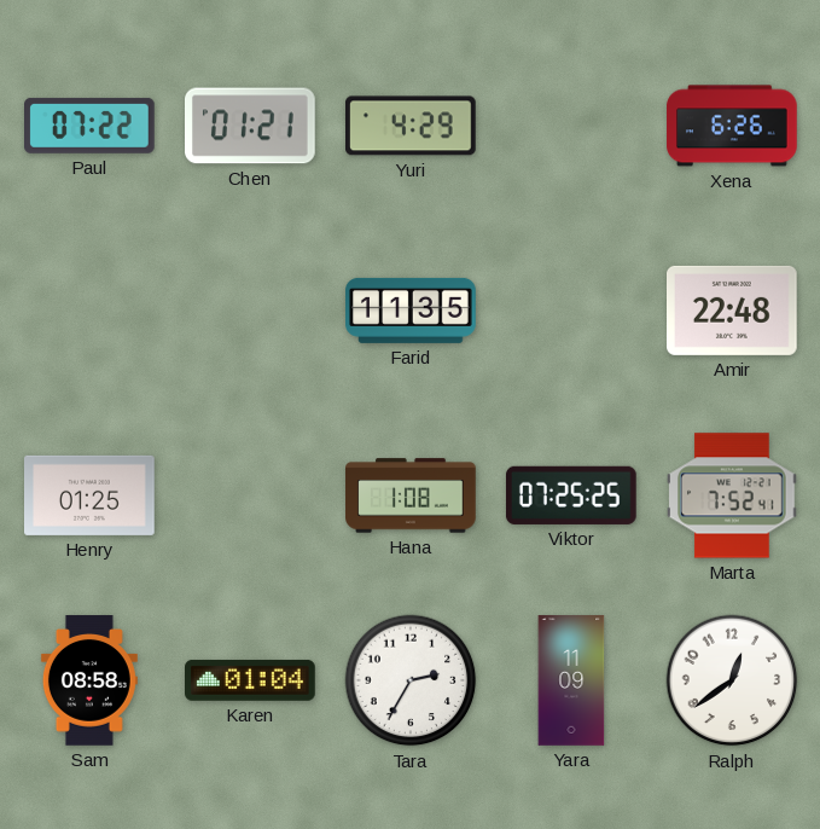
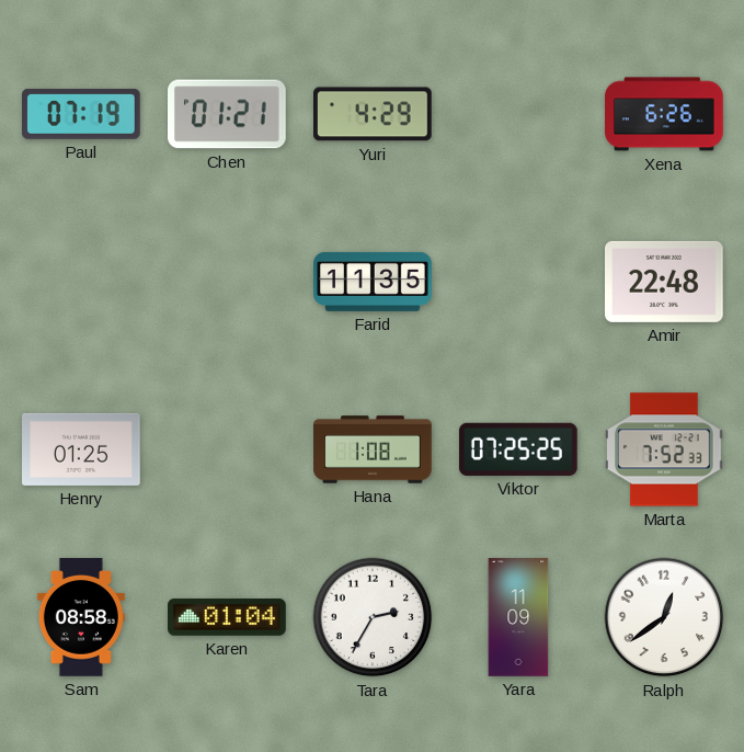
Paul: 07:22 -> 07:19 (82, 114)
Marta: 7:52:41 -> 7:52:33 (665, 449)
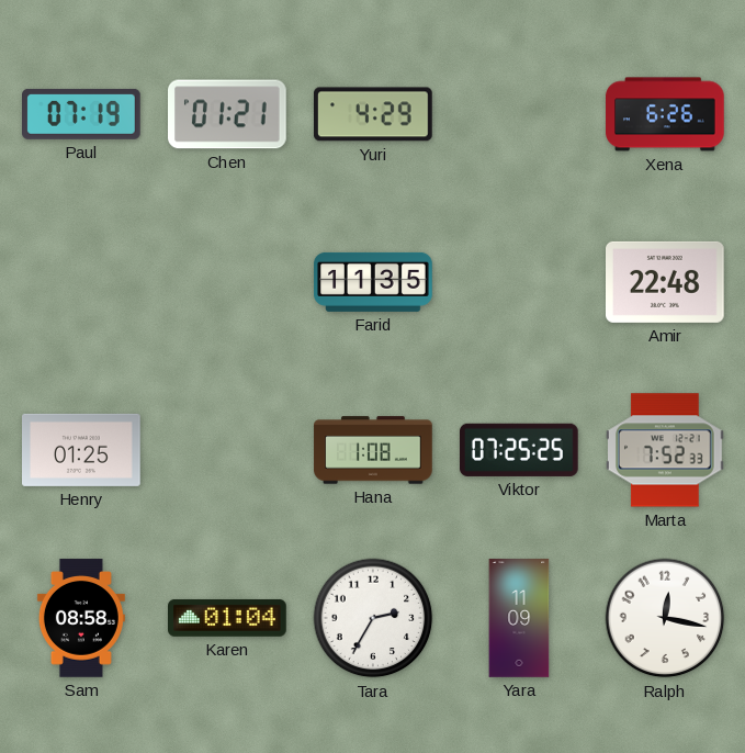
Ralph: 12:39 -> 12:17 (665, 618)
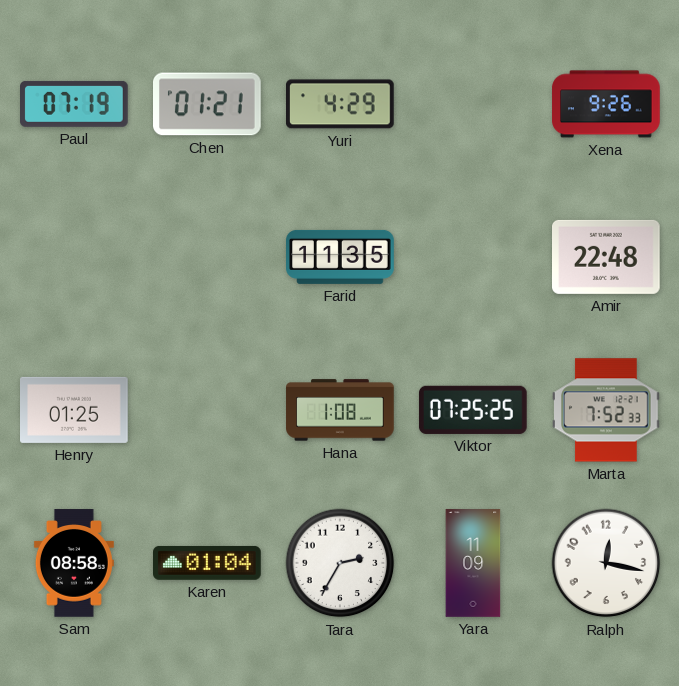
Xena: 6:26 -> 9:26 (606, 104)
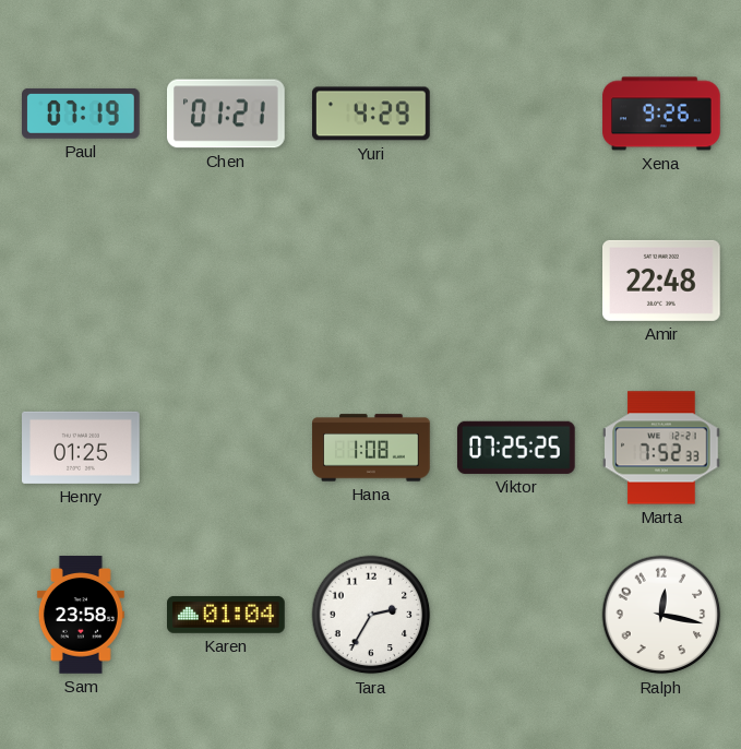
Farid: 11:35 -> none (340, 257)
Sam: 08:58 -> 23:58 (81, 615)
Yara: 11:09 -> none (473, 563)
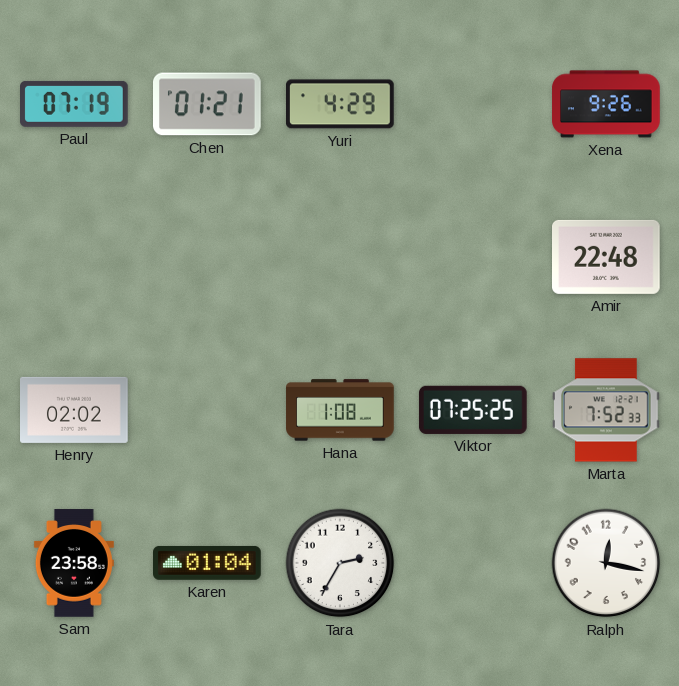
Henry: 01:25 -> 02:02 (74, 410)
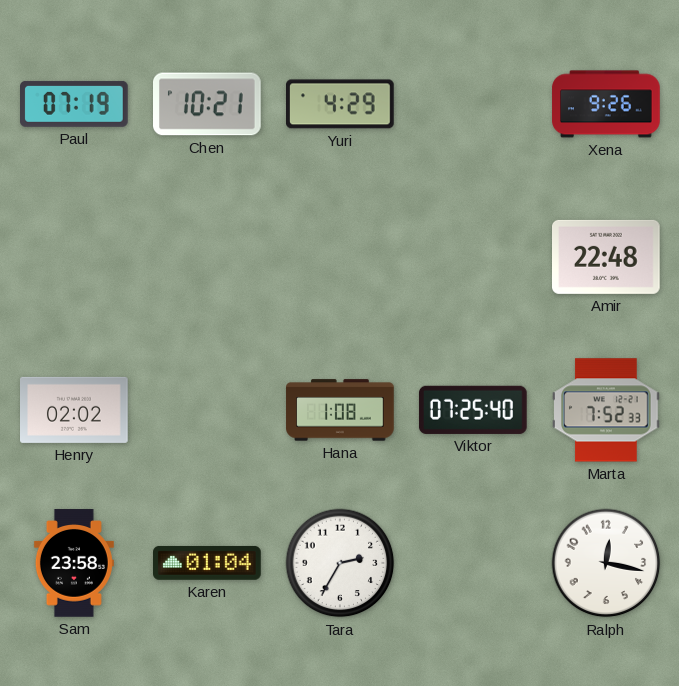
Chen: 01:21 -> 10:21 (208, 104)
Viktor: 07:25:25 -> 07:25:40 (473, 410)
